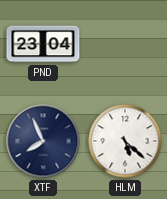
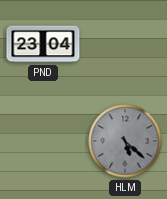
XTF: 7:56 -> none (43, 141)
HLM dial: white -> grey (125, 141)
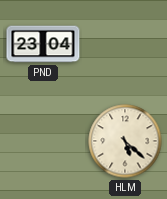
HLM dial: grey -> cream (125, 141)
